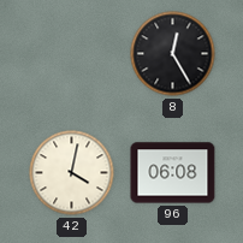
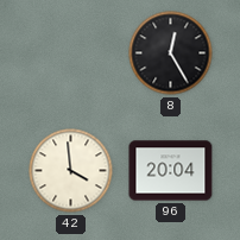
42: 4:02 -> 3:59 (71, 171)
96: 06:08 -> 20:04 (171, 171)
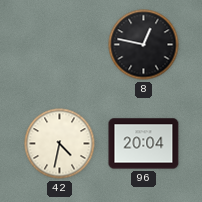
8: 12:25 -> 12:47 (144, 45)
42: 3:59 -> 4:32 (60, 144)
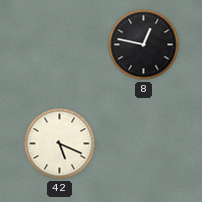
42: 4:32 -> 5:19 (60, 144)
96: 20:04 -> none (144, 144)
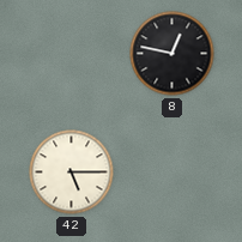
42: 5:19 -> 5:15 (72, 173)
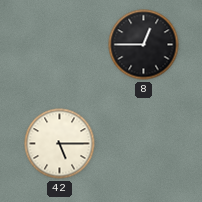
8: 12:47 -> 12:45 (144, 45)
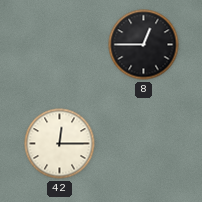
42: 5:15 -> 12:15 (60, 144)
